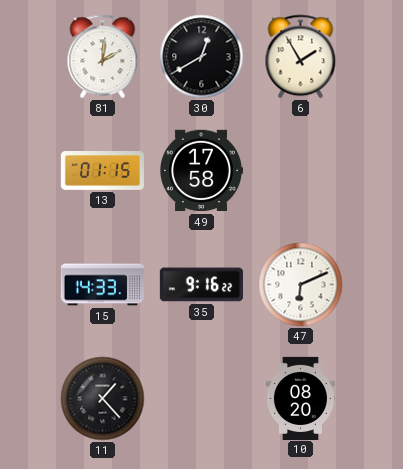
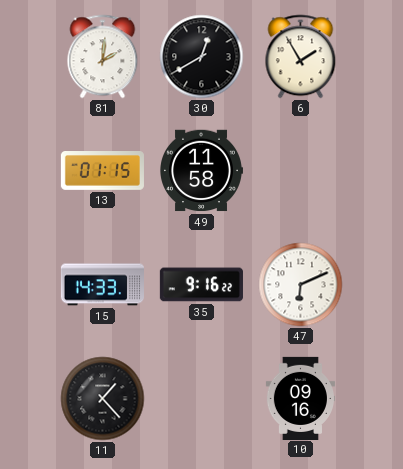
49: 17:58 -> 11:58 (202, 171)
10: 08:20 -> 09:16 (300, 398)
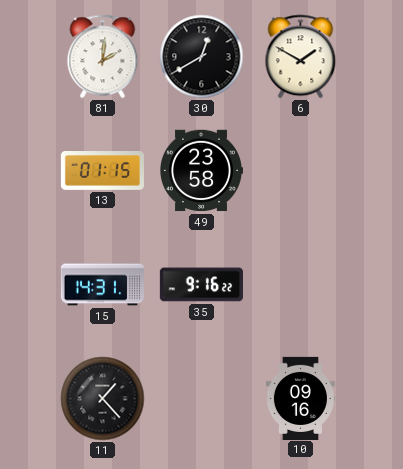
6: 1:55 -> 1:50 (301, 57)
49: 11:58 -> 23:58 (202, 171)
15: 14:33 -> 14:31 (102, 285)
47: 6:11 -> none (301, 285)
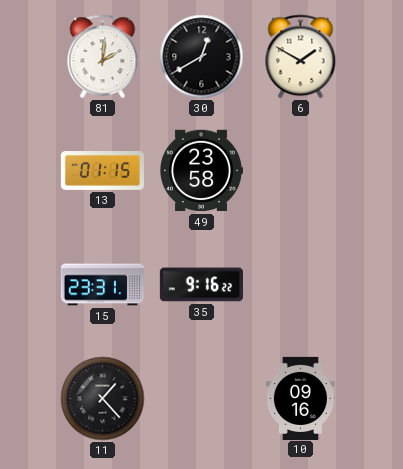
15: 14:31 -> 23:31 (102, 285)
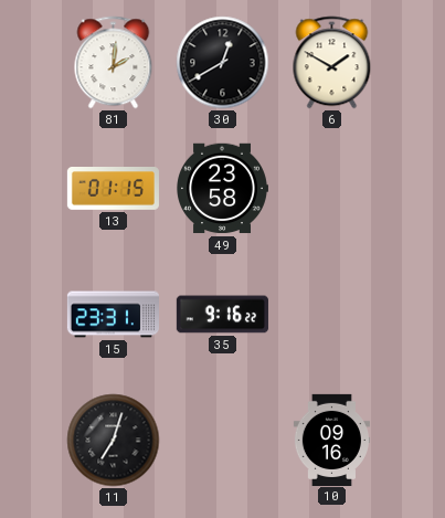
11: 1:23 -> 7:03 (114, 441)
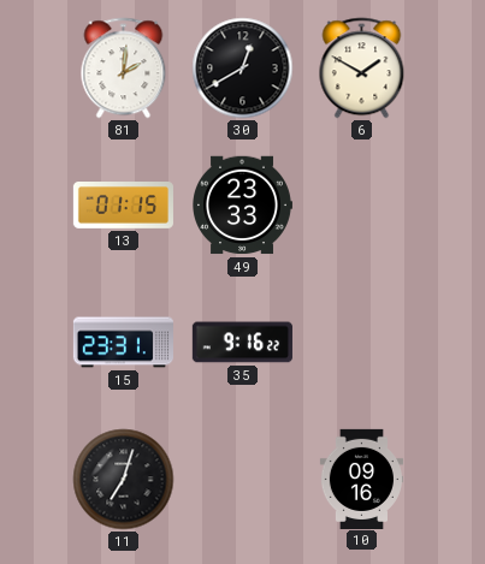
49: 23:58 -> 23:33 (243, 206)
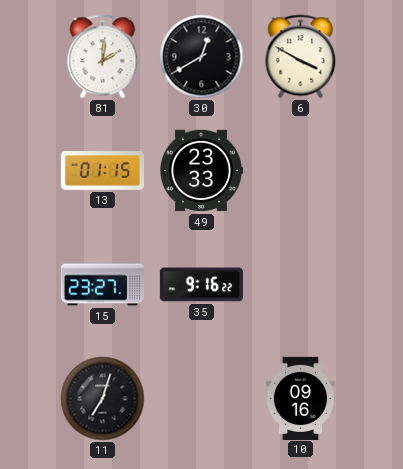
6: 1:50 -> 3:50 (301, 57)
15: 23:31 -> 23:27 (102, 285)
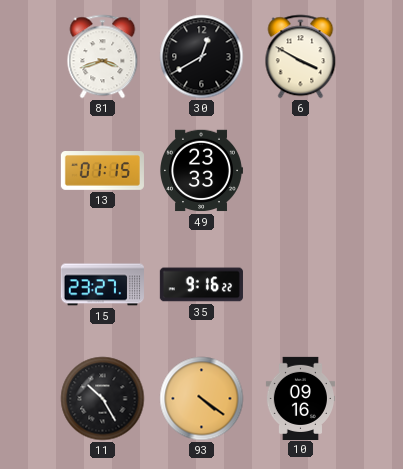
81: 2:01 -> 3:42 (103, 57)
11: 7:03 -> 10:25 (103, 399)
93: none -> 4:21 (202, 399)
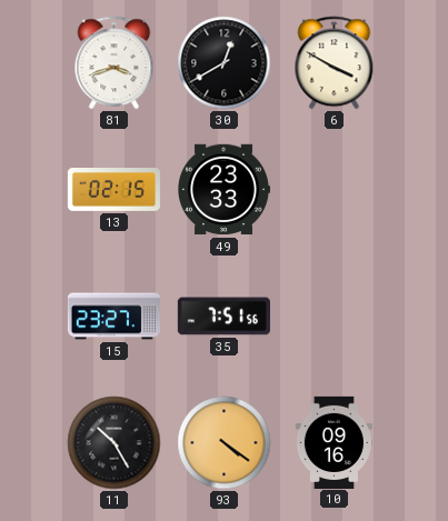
13: 01:15 -> 02:15 (113, 190)
35: 9:16 -> 7:51 (223, 317)
